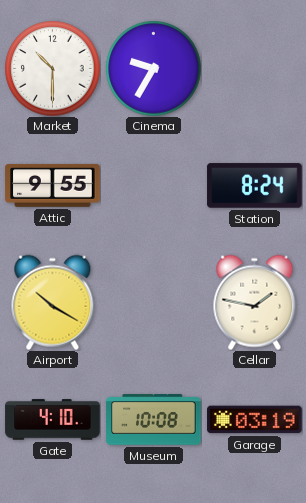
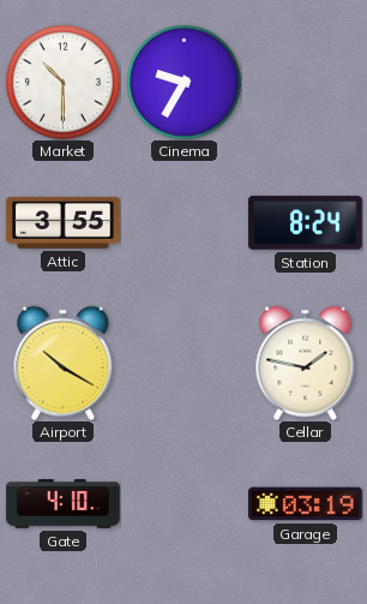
Attic: 9:55 -> 3:55 (64, 222)
Museum: 10:08 -> none (154, 420)
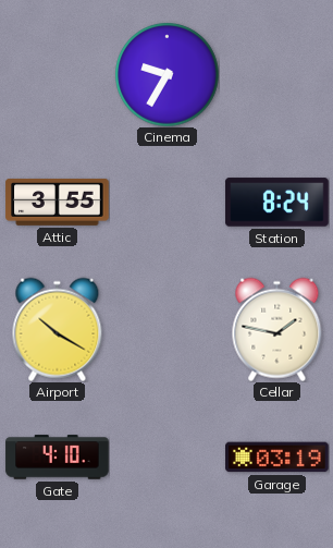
Market: 10:30 -> none (62, 82)
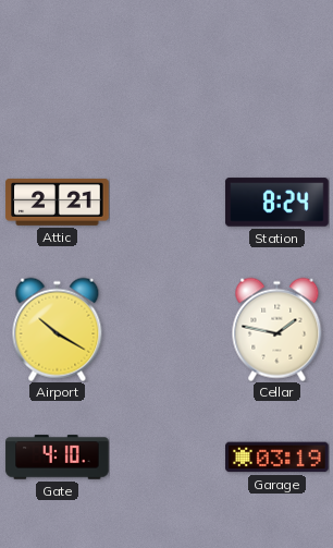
Cinema: 9:35 -> none (166, 74)
Attic: 3:55 -> 2:21 (58, 202)
